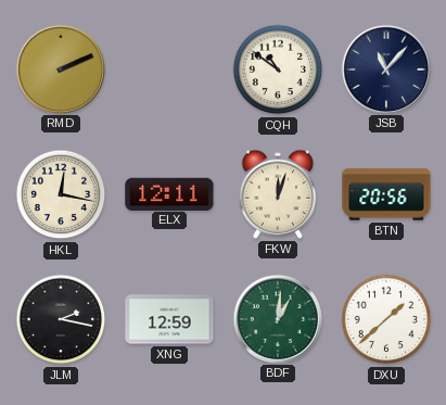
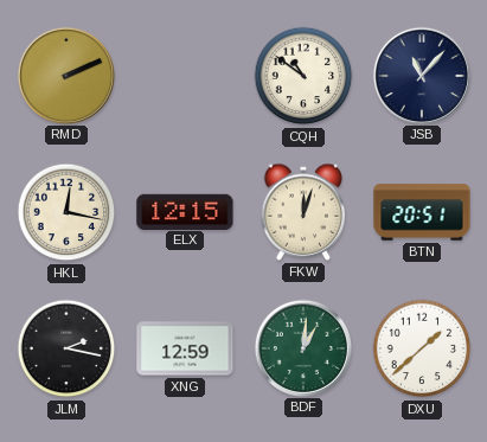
ELX: 12:11 -> 12:15 (185, 211)
BTN: 20:56 -> 20:51 (422, 212)
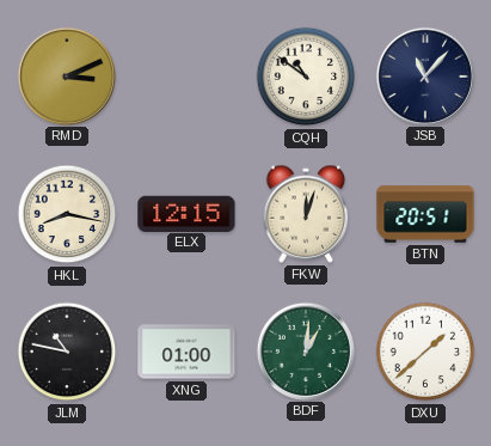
RMD: 2:11 -> 3:11 (66, 75)
HKL: 12:17 -> 8:17 (67, 214)
JLM: 2:17 -> 10:47 (67, 352)
XNG: 12:59 -> 01:00 (186, 352)
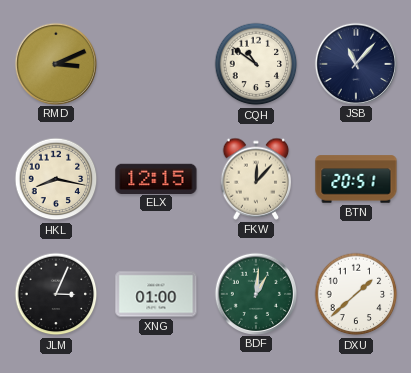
FKW: 12:03 -> 12:07 (256, 179)
JLM: 10:47 -> 3:04 (56, 294)
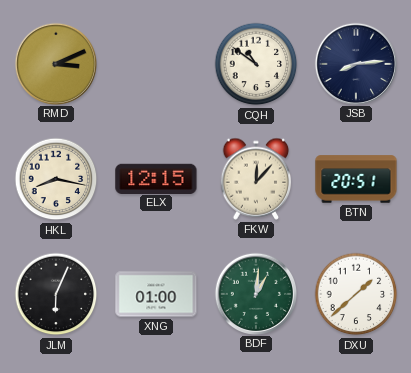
JSB: 11:07 -> 8:14 (355, 63)
JLM: 3:04 -> 6:04 (56, 294)
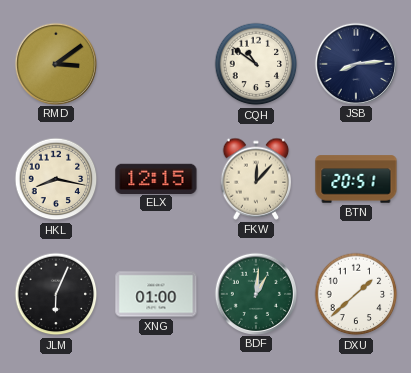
RMD: 3:11 -> 3:09 (55, 63)
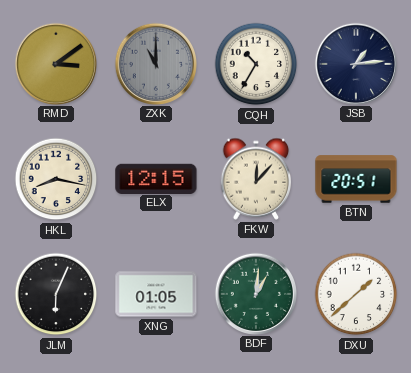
ZXK: none -> 11:00 (155, 63)
CQH: 10:51 -> 10:35 (256, 64)
JSB: 8:14 -> 1:14 (355, 63)
XNG: 01:00 -> 01:05 (156, 294)
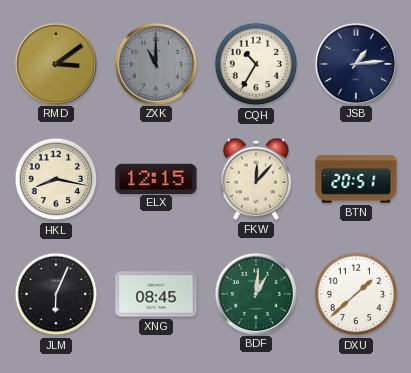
XNG: 01:05 -> 08:45 (156, 294)
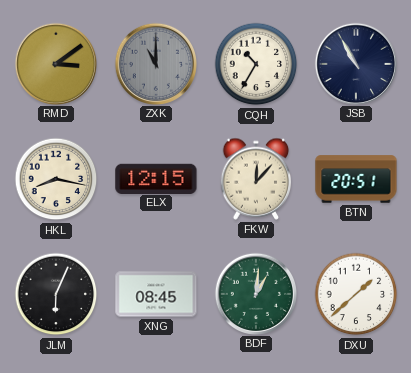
JSB: 1:14 -> 10:55 (355, 63)
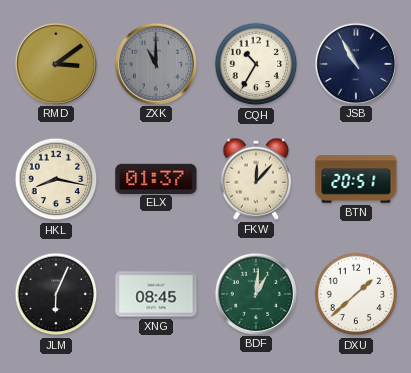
ELX: 12:15 -> 01:37 (156, 178)
